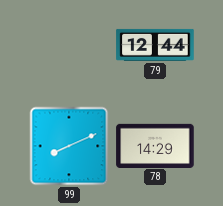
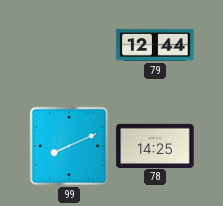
78: 14:29 -> 14:25 (155, 145)
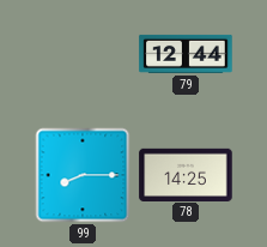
99: 8:11 -> 8:15 (83, 175)
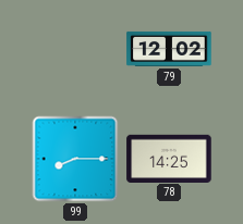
79: 12:44 -> 12:02 (169, 49)
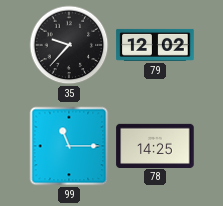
35: none -> 9:37 (69, 45)
99: 8:15 -> 11:15 (69, 146)
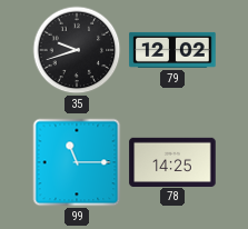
35: 9:37 -> 9:42 (77, 50)
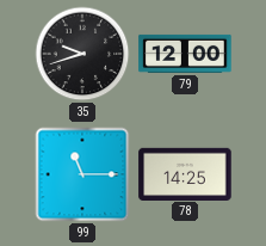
79: 12:02 -> 12:00 (185, 54)
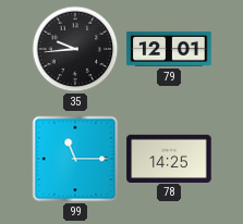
35: 9:42 -> 9:44 (75, 49)
79: 12:00 -> 12:01 (169, 49)
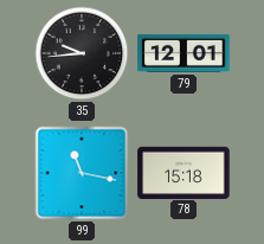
99: 11:15 -> 11:17 (82, 173)
78: 14:25 -> 15:18 (183, 172)
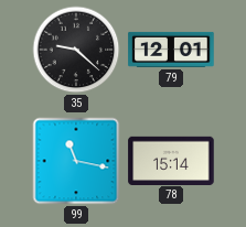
35: 9:44 -> 9:22 (76, 50)
78: 15:18 -> 15:14 (171, 160)
